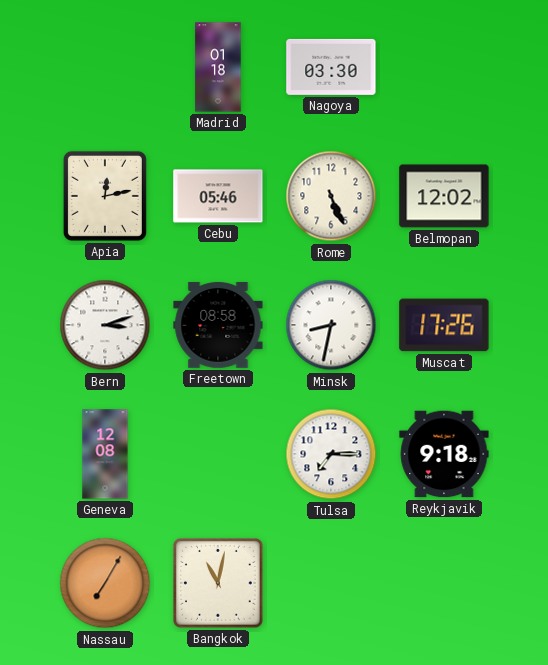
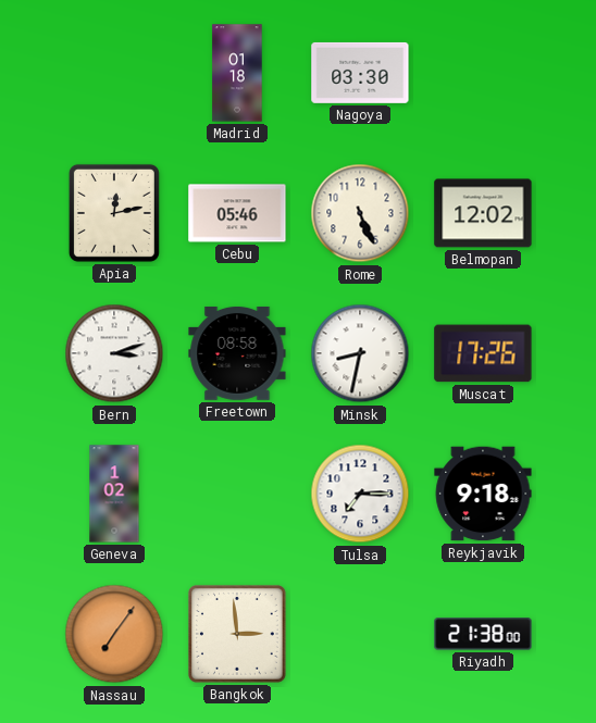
Geneva: 12:08 -> 1:02 (114, 494)
Nassau: 7:05 -> 7:06 (114, 634)
Bangkok: 11:02 -> 2:59 (237, 634)
Riyadh: none -> 21:38 (483, 634)
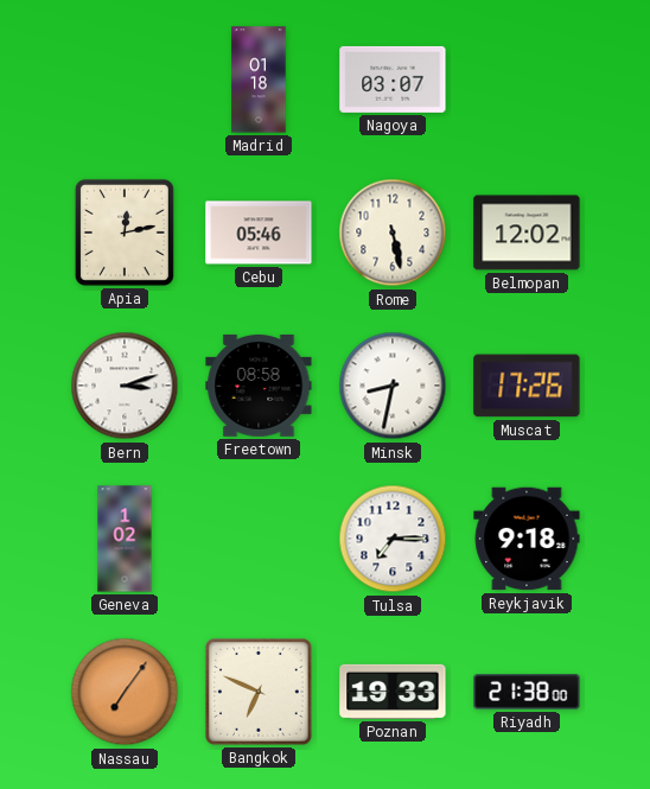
Nagoya: 03:30 -> 03:07 (393, 79)
Rome: 5:26 -> 5:28 (393, 233)
Bangkok: 2:59 -> 6:49 (259, 692)
Poznan: none -> 19:33 (393, 692)
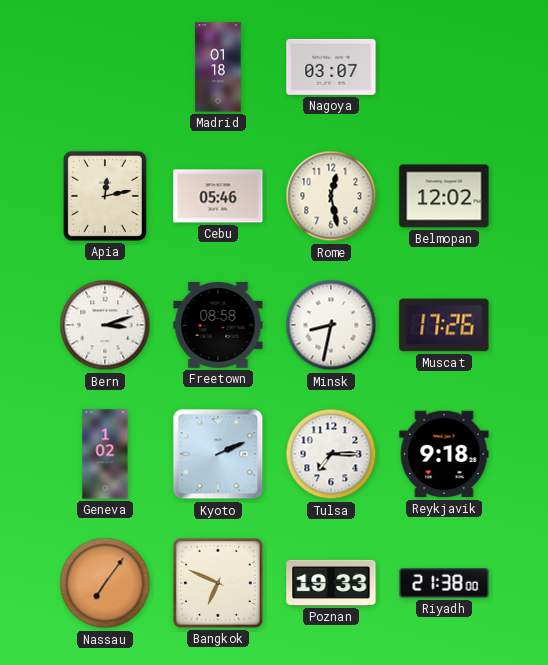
Rome: 5:28 -> 12:28 (331, 196)
Kyoto: none -> 2:11 (218, 454)
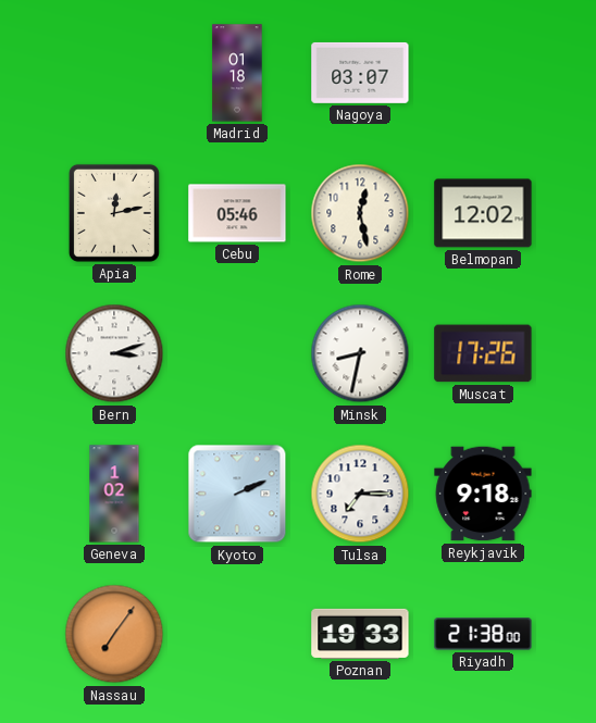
Freetown: 08:58 -> none (218, 325)
Bangkok: 6:49 -> none (218, 583)
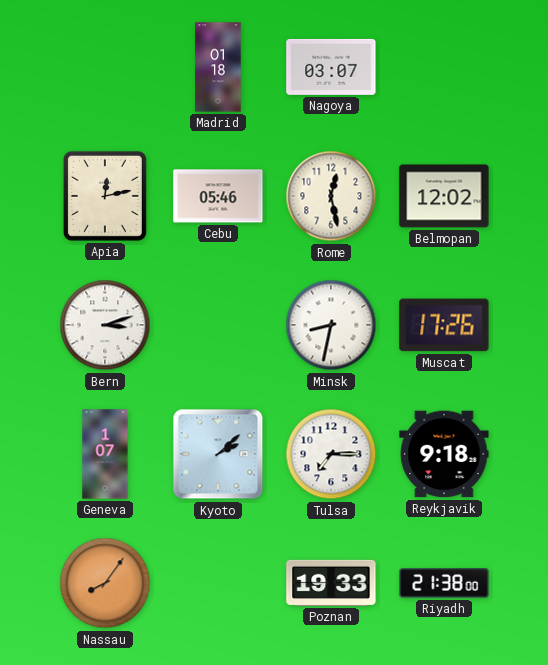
Geneva: 1:02 -> 1:07 (105, 454)
Kyoto: 2:11 -> 2:08 (218, 454)
Nassau: 7:06 -> 8:06 (105, 583)
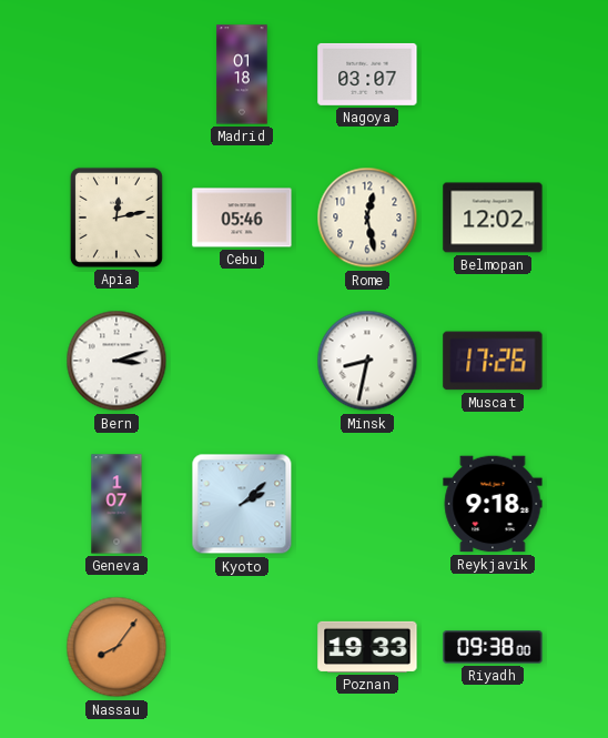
Tulsa: 7:15 -> none (331, 454)
Riyadh: 21:38 -> 09:38 (493, 647)
